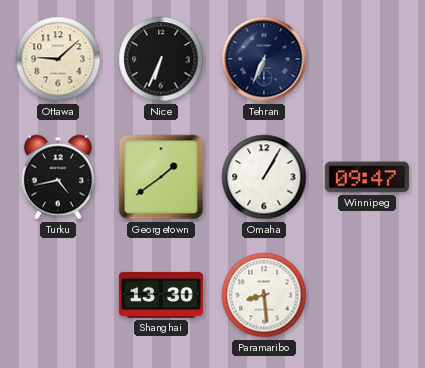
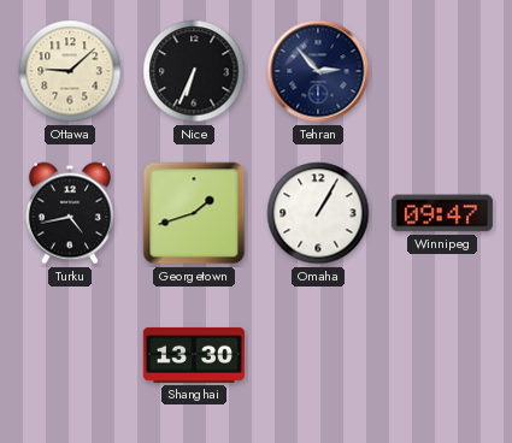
Tehran: 6:34 -> 2:53 (318, 71)
Georgetown: 1:39 -> 1:42 (194, 213)
Paramaribo: 8:29 -> none (264, 295)
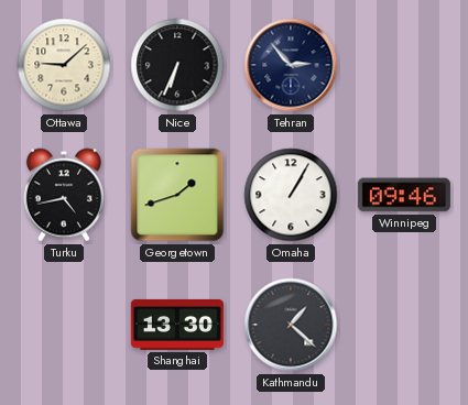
Winnipeg: 09:47 -> 09:46 (404, 195)
Kathmandu: none -> 1:22 (291, 325)
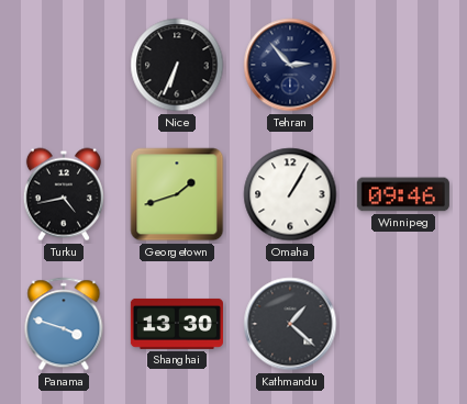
Ottawa: 9:08 -> none (64, 65)
Panama: none -> 3:48 (64, 324)
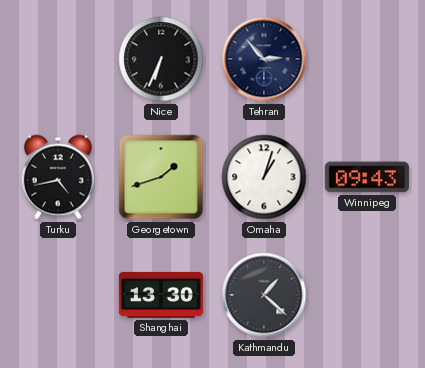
Omaha: 1:05 -> 1:03 (264, 177)
Winnipeg: 09:46 -> 09:43 (367, 177)
Panama: 3:48 -> none (64, 324)
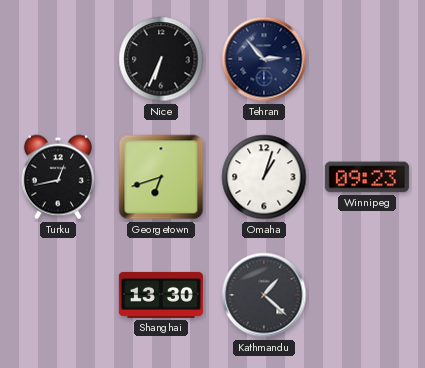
Turku: 4:43 -> 12:43 (58, 177)
Georgetown: 1:42 -> 6:42 (161, 177)
Winnipeg: 09:43 -> 09:23 (367, 177)
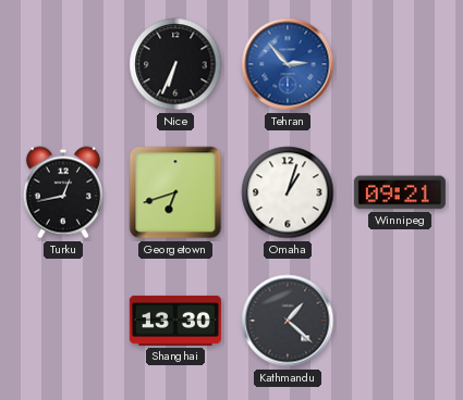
Tehran dial: navy -> blue (288, 64)
Winnipeg: 09:23 -> 09:21 (400, 192)
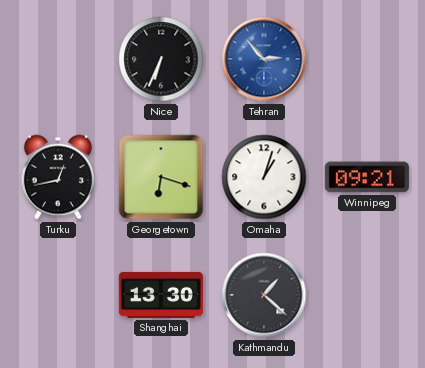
Georgetown: 6:42 -> 6:18 (161, 177)
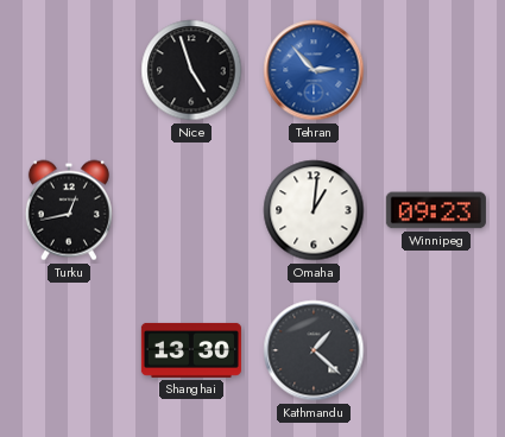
Nice: 6:34 -> 4:57 (191, 70)
Georgetown: 6:18 -> none (161, 177)
Omaha: 1:03 -> 1:01 (314, 210)
Winnipeg: 09:21 -> 09:23 (436, 210)
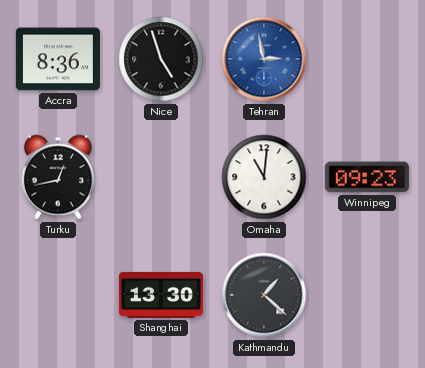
Accra: none -> 8:36 (58, 59)
Tehran: 2:53 -> 2:58 (264, 59)
Omaha: 1:01 -> 11:01 (264, 177)
